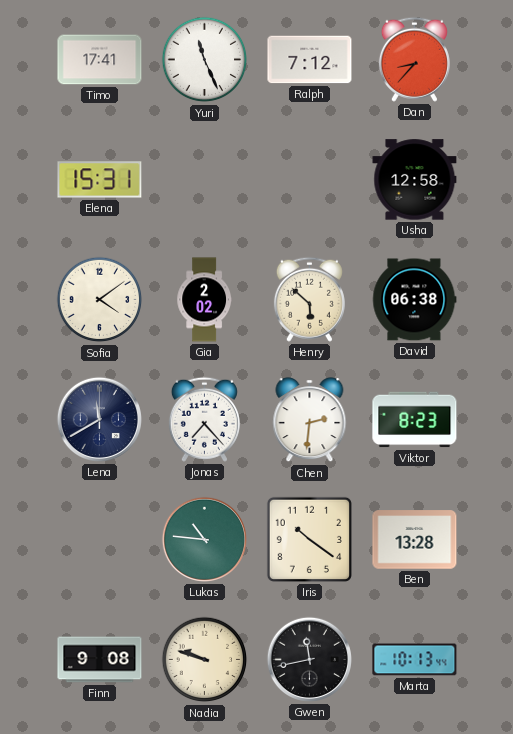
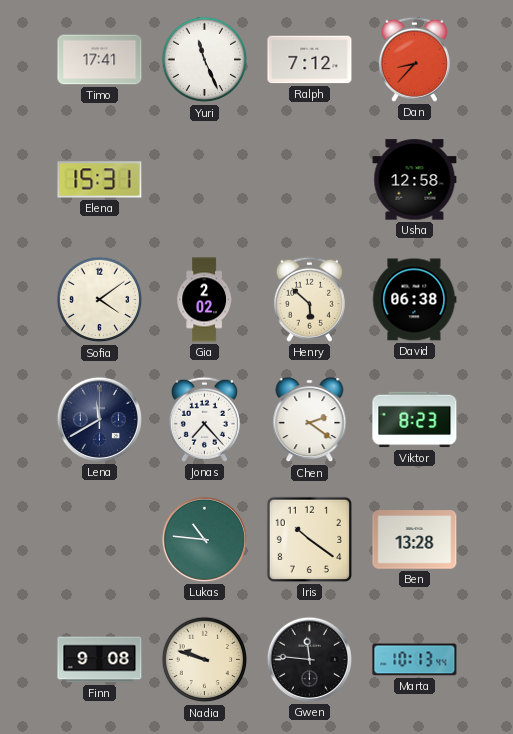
Chen: 2:31 -> 2:21 (310, 420)
Gwen: 11:43 -> 11:46 (309, 659)
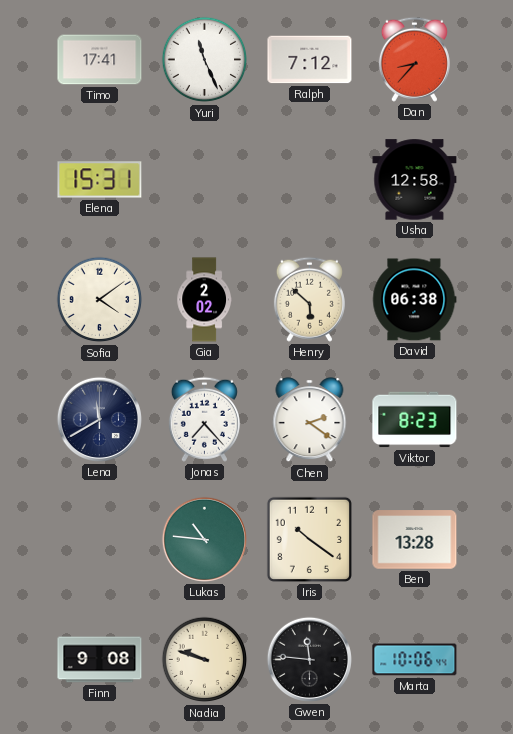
Marta: 10:13 -> 10:06 (415, 660)
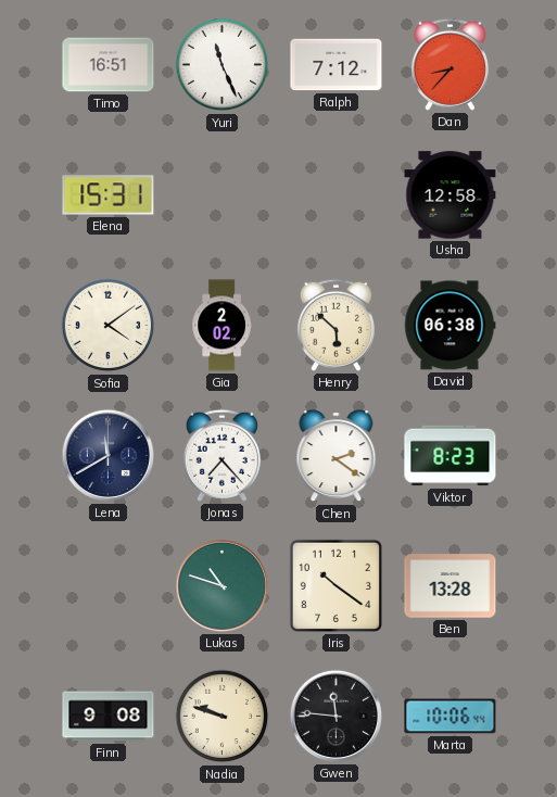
Timo: 17:41 -> 16:51 (109, 65)
Lukas: 10:46 -> 10:48 (221, 585)
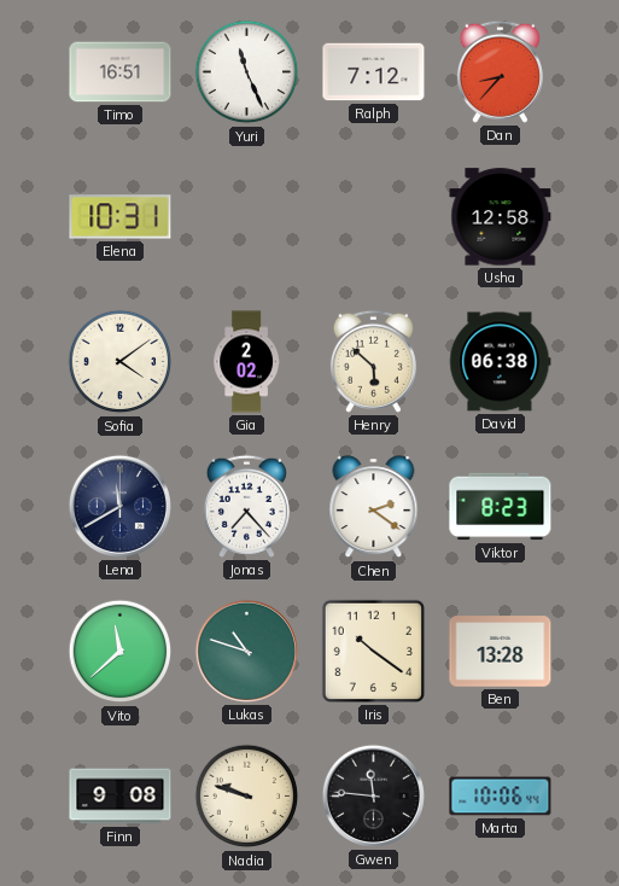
Elena: 15:31 -> 10:31 (121, 217)
Vito: none -> 11:38 (121, 652)
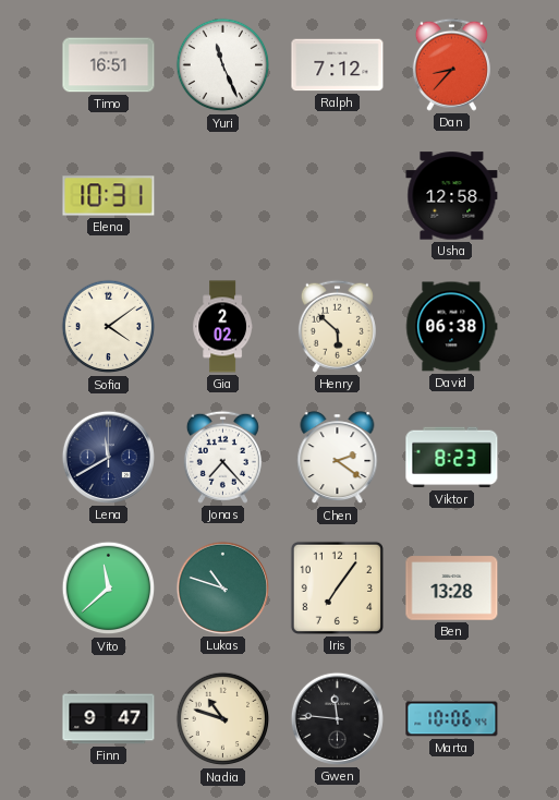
Iris: 10:21 -> 7:06 (337, 587)
Finn: 9:08 -> 9:47 (109, 719)
Nadia: 9:48 -> 10:48 (223, 719)
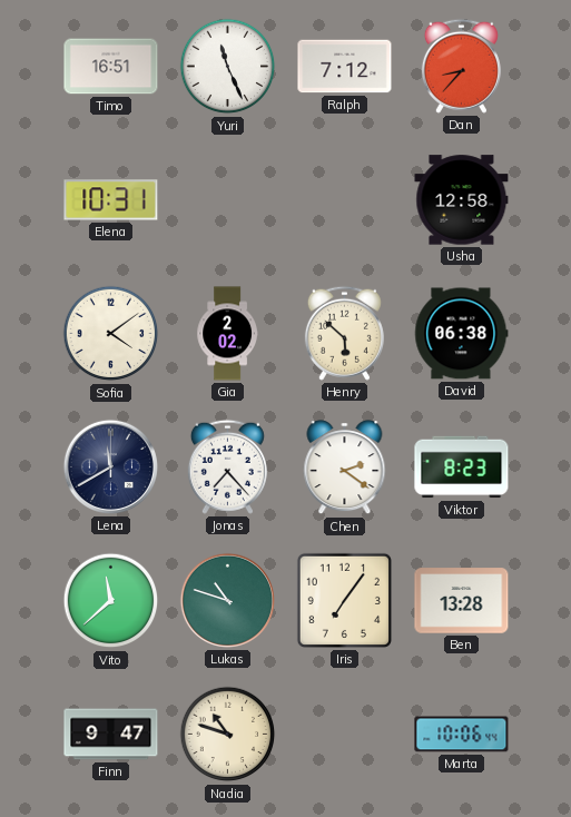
Gwen: 11:46 -> none (337, 718)
